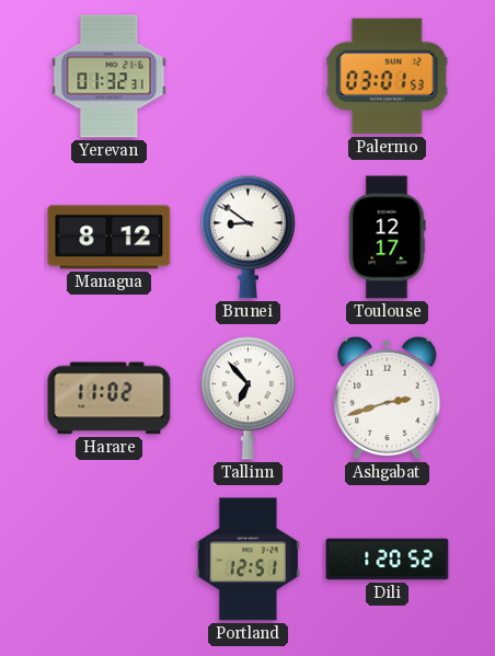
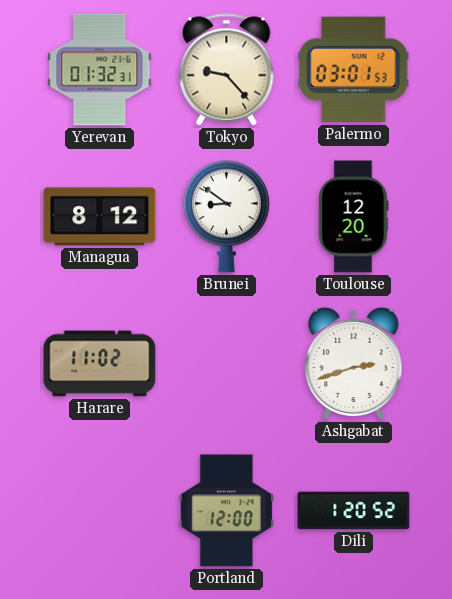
Tokyo: none -> 9:23 (227, 70)
Toulouse: 12:17 -> 12:20 (354, 217)
Tallinn: 6:53 -> none (249, 398)
Portland: 12:51 -> 12:00 (227, 511)
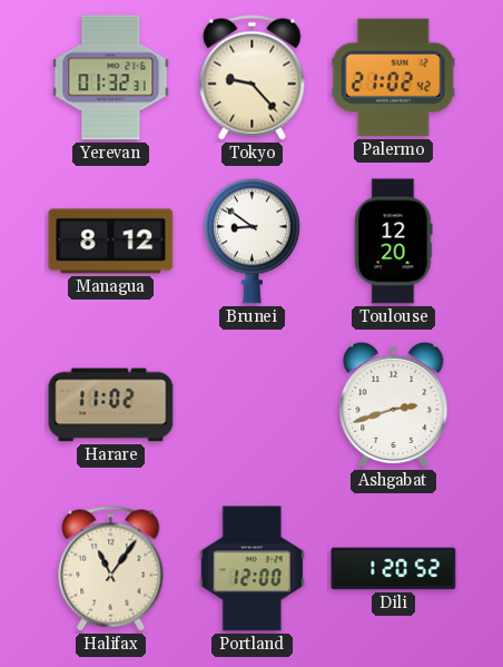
Palermo: 03:01 -> 21:02 (393, 78)
Halifax: none -> 11:06 (111, 569)
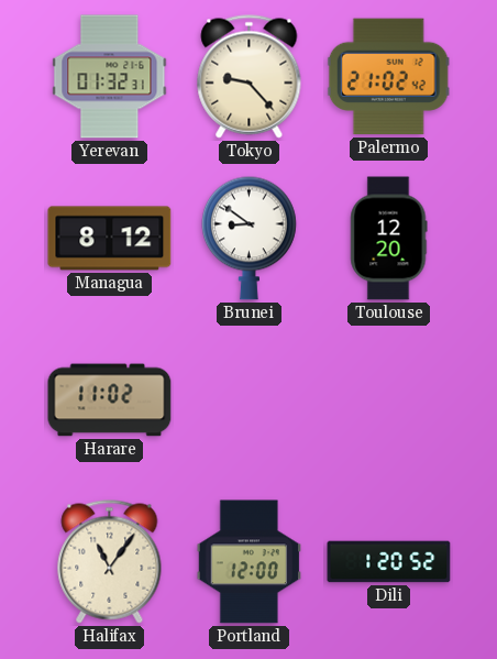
Ashgabat: 2:42 -> none (394, 405)
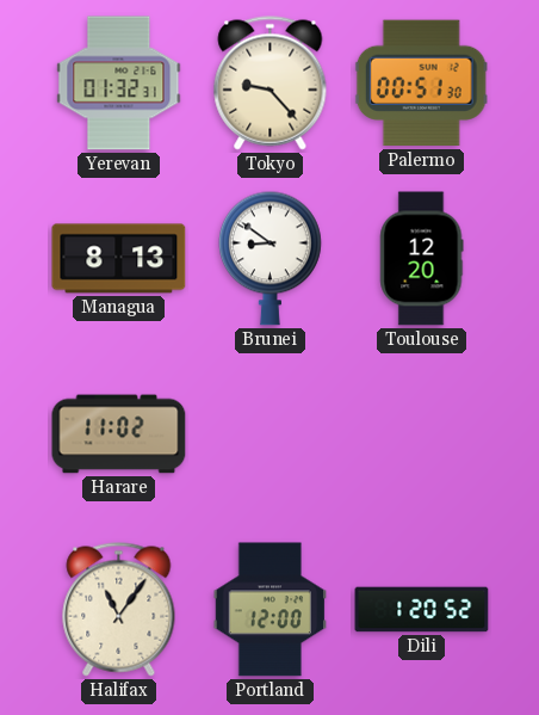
Palermo: 21:02 -> 00:51 (421, 84)
Managua: 8:12 -> 8:13 (119, 259)
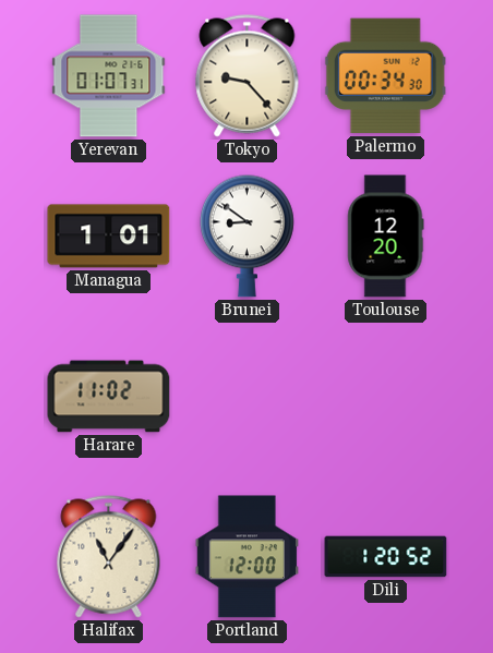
Yerevan: 01:32 -> 01:07 (109, 76)
Palermo: 00:51 -> 00:34 (385, 76)
Managua: 8:13 -> 1:01 (109, 237)
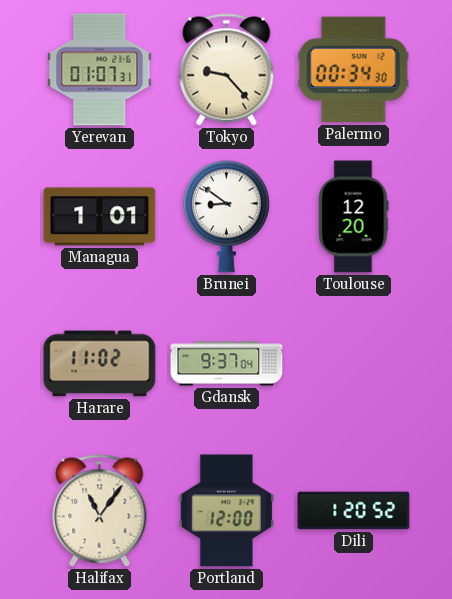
Gdansk: none -> 9:37 (227, 364)
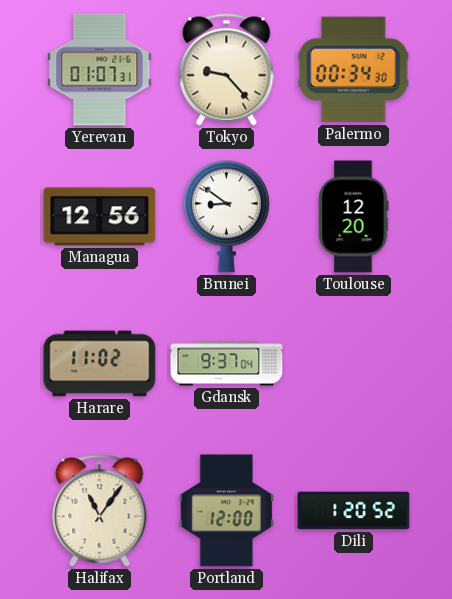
Managua: 1:01 -> 12:56 (100, 217)
